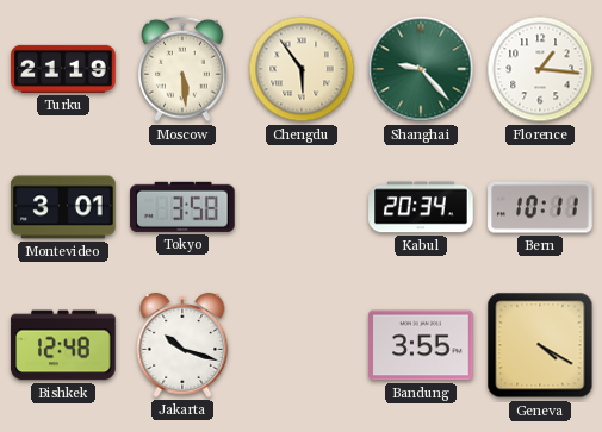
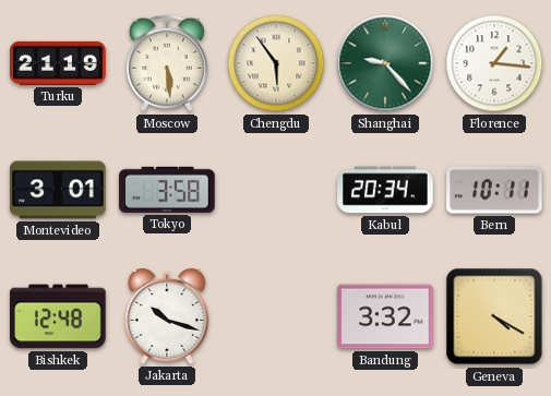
Bandung: 3:55 -> 3:32 (385, 316)
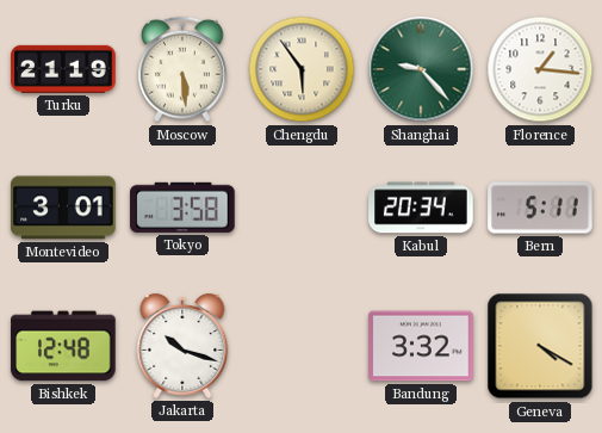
Bern: 10:11 -> 5:11 (540, 208)
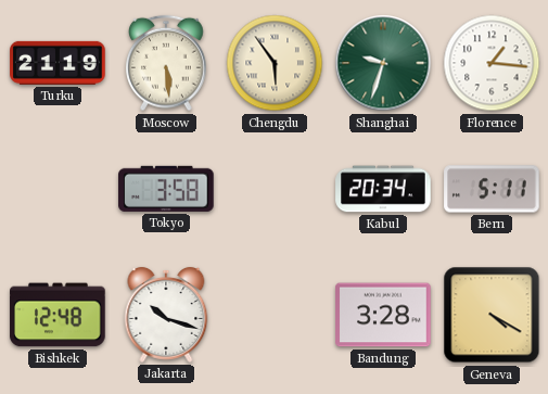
Shanghai: 9:23 -> 9:33 (383, 63)
Montevideo: 3:01 -> none (63, 208)
Bandung: 3:32 -> 3:28 (383, 315)
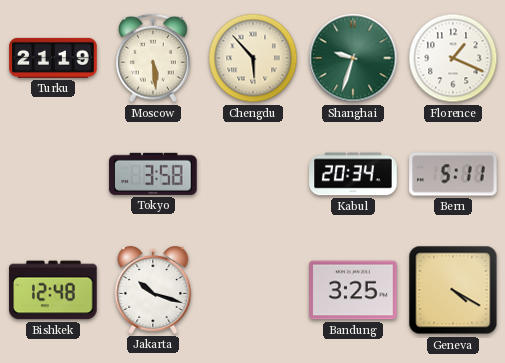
Chengdu: 5:54 -> 5:53 (253, 58)
Florence: 1:16 -> 1:19 (453, 58)
Bandung: 3:28 -> 3:25 (353, 290)
